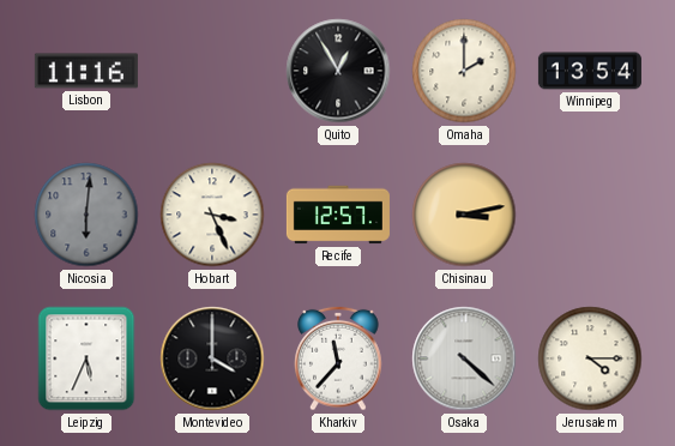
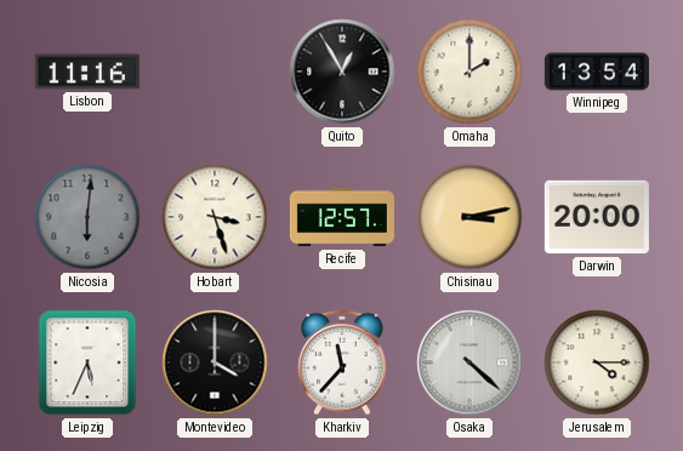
Hobart: 3:26 -> 3:27 (215, 217)
Darwin: none -> 20:00 (597, 217)
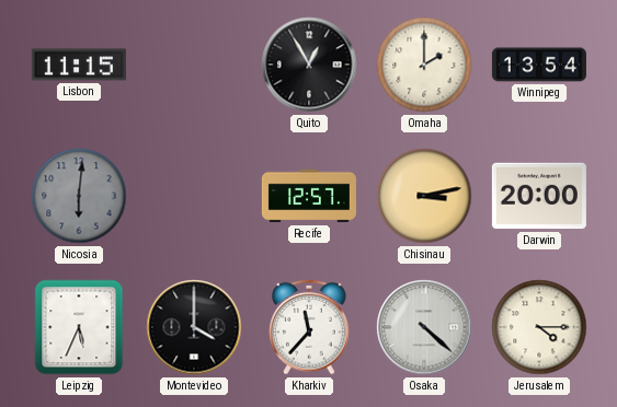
Lisbon: 11:16 -> 11:15 (79, 65)
Hobart: 3:27 -> none (215, 217)
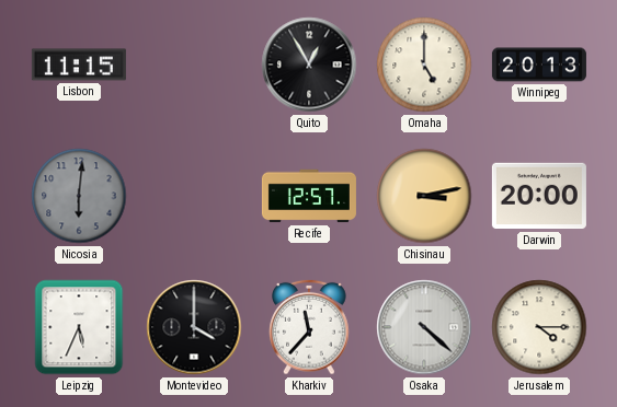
Omaha: 2:00 -> 5:00 (424, 65)
Winnipeg: 13:54 -> 20:13 (539, 65)
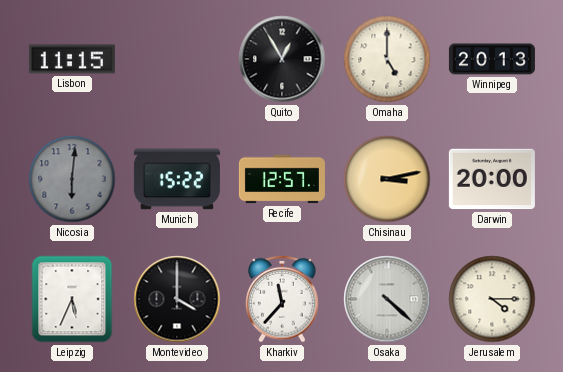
Munich: none -> 15:22 (177, 179)
